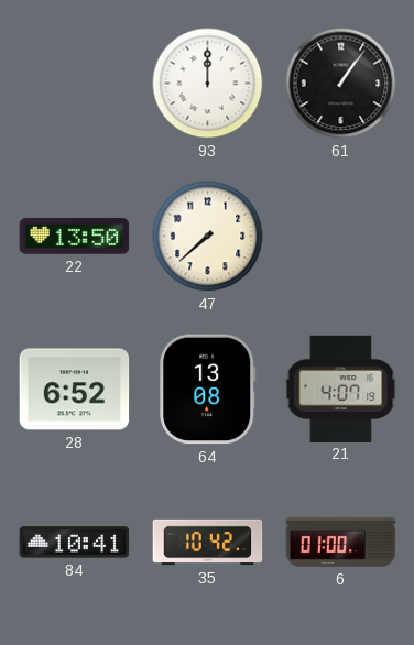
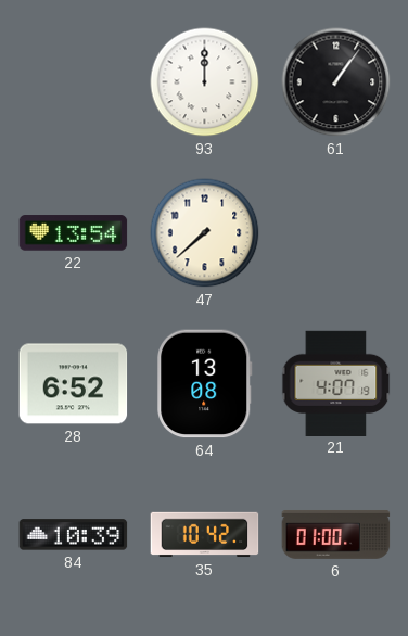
22: 13:50 -> 13:54 (74, 233)
84: 10:41 -> 10:39 (74, 535)
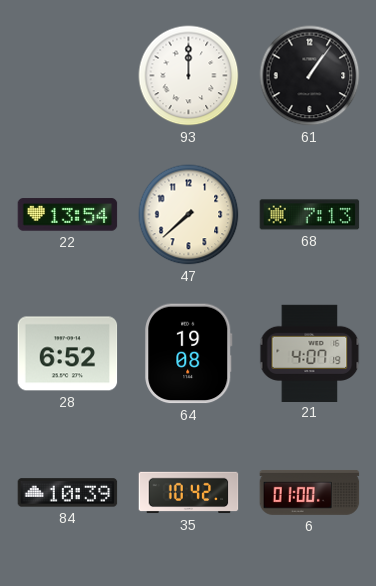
68: none -> 7:13 (310, 215)
64: 13:08 -> 19:08 (189, 354)
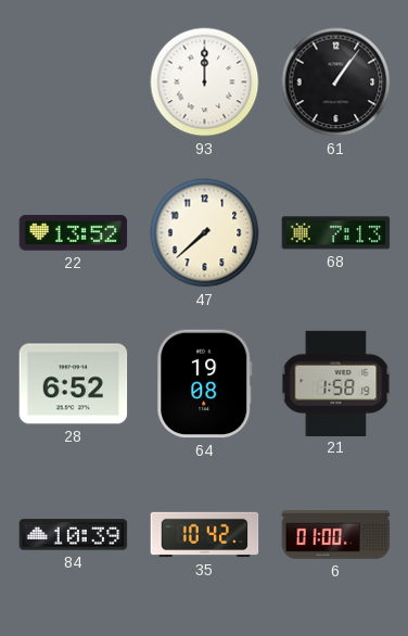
22: 13:54 -> 13:52 (74, 233)
21: 4:07 -> 1:58 (336, 383)
